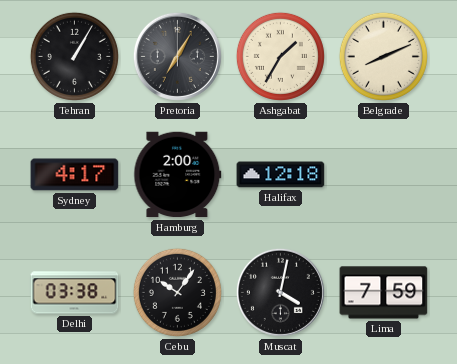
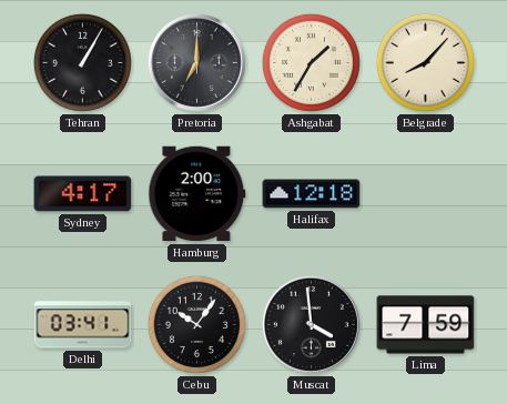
Pretoria: 7:05 -> 7:00 (196, 62)
Belgrade: 8:11 -> 8:07 (425, 62)
Delhi: 03:38 -> 03:41 (83, 325)
Muscat: 4:02 -> 3:59 (311, 324)
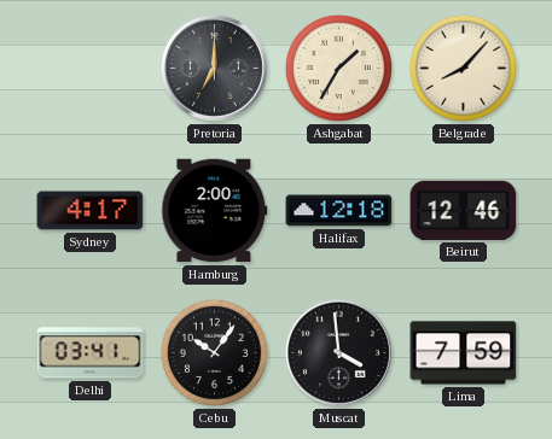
Tehran: 1:05 -> none (82, 62)
Beirut: none -> 12:46 (464, 210)
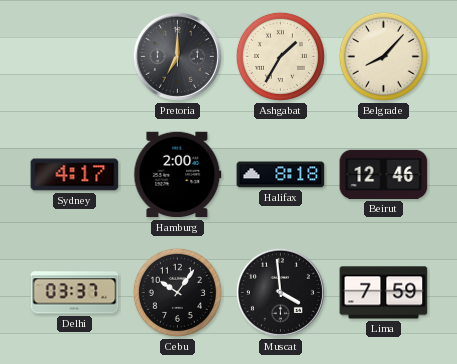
Halifax: 12:18 -> 8:18 (281, 175)
Delhi: 03:41 -> 03:37 (75, 293)
